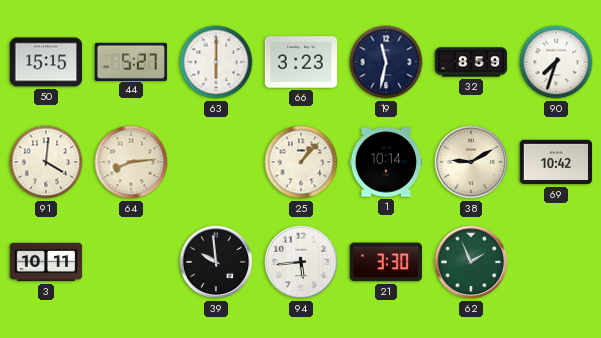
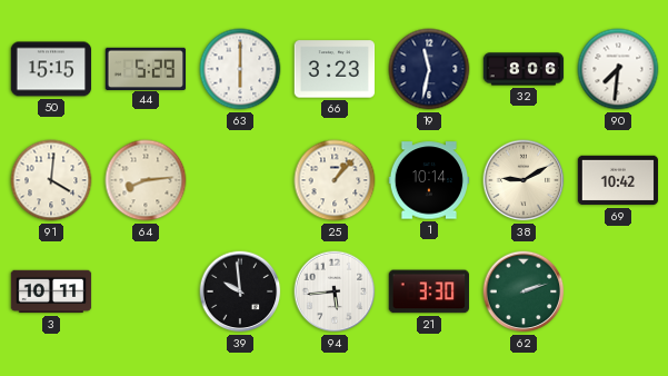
44: 5:27 -> 5:29 (146, 68)
32: 8:59 -> 8:06 (524, 69)
90: 7:33 -> 7:31 (618, 69)
62: 1:56 -> 2:12 (524, 291)
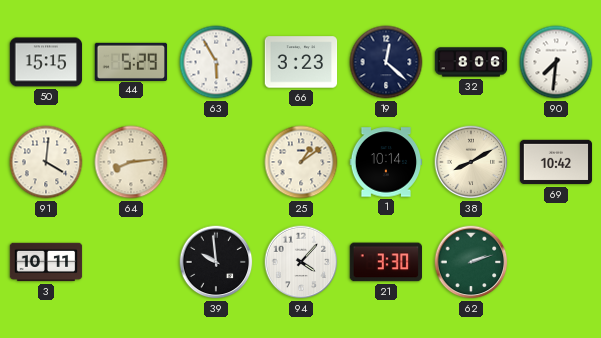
63: 6:00 -> 5:55 (216, 62)
19: 11:32 -> 12:22 (386, 62)
25: 1:07 -> 1:09 (301, 162)
38: 9:10 -> 8:10 (471, 162)
94: 5:44 -> 4:07 (301, 262)
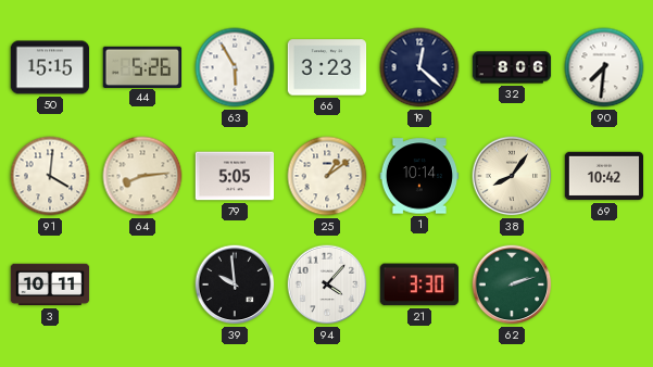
44: 5:29 -> 5:26 (142, 66)
79: none -> 5:05 (235, 176)
38: 8:10 -> 8:06 (512, 176)
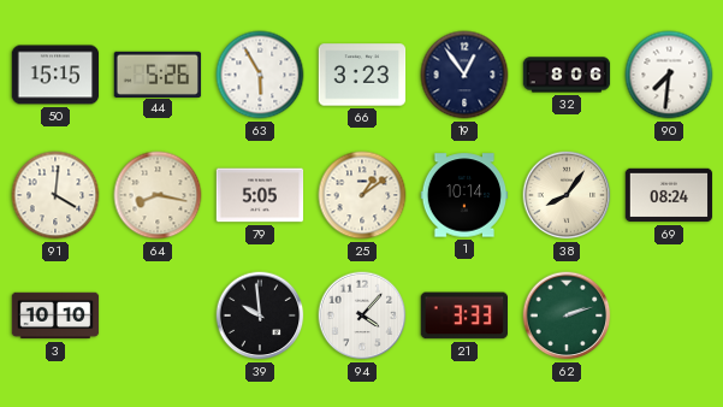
19: 12:22 -> 12:54 (464, 75)
64: 8:14 -> 8:17 (158, 195)
69: 10:42 -> 08:24 (669, 195)
3: 10:11 -> 10:10 (55, 315)
21: 3:30 -> 3:33 (463, 315)
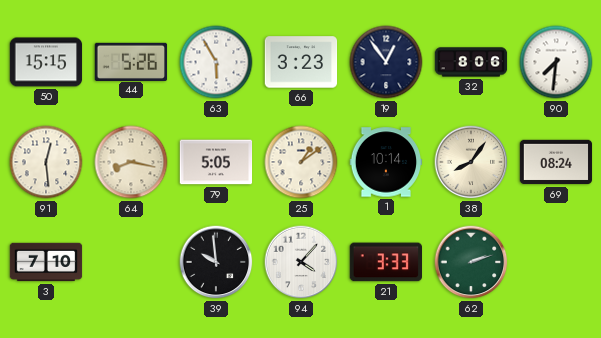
91: 4:01 -> 12:29 (46, 162)
3: 10:10 -> 7:10 (46, 262)
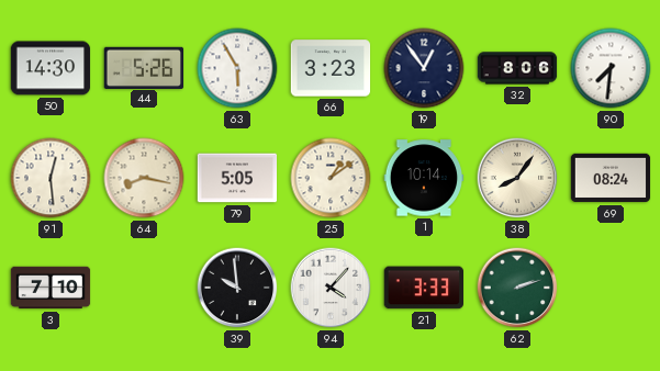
50: 15:15 -> 14:30 (51, 68)
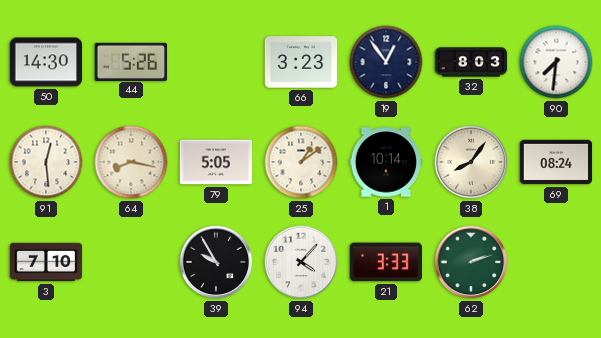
63: 5:55 -> none (237, 68)
32: 8:06 -> 8:03 (471, 62)
39: 9:59 -> 9:55 (216, 262)
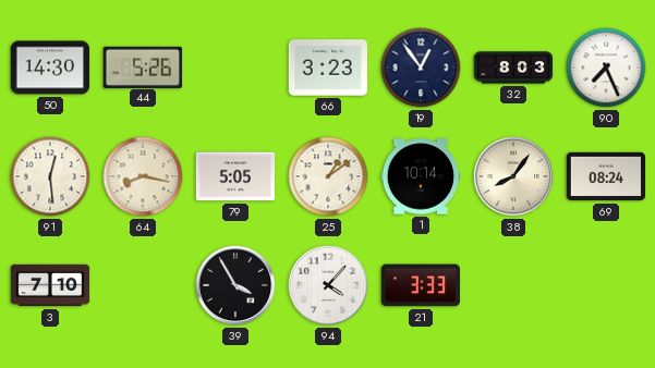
90: 7:31 -> 7:26 (606, 68)
39: 9:55 -> 3:55 (235, 285)
62: 2:12 -> none (471, 262)
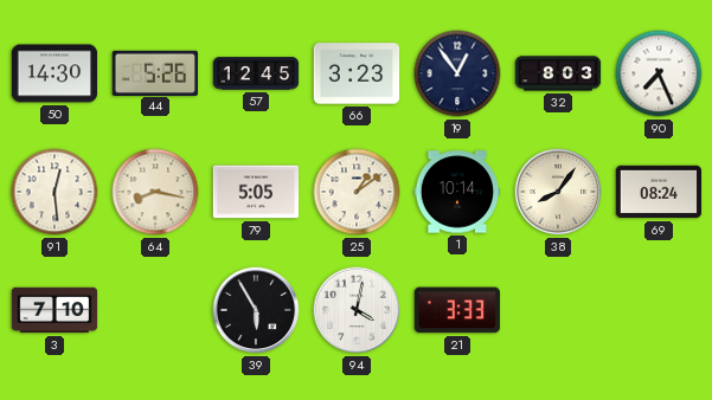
57: none -> 12:45 (256, 73)
39: 3:55 -> 5:55 (256, 310)
94: 4:07 -> 4:02 (357, 310)
